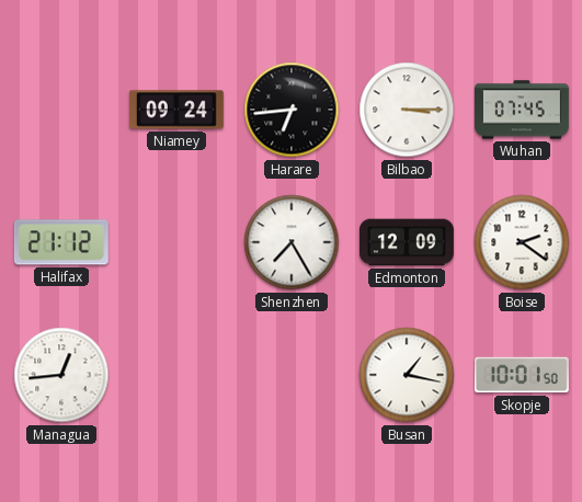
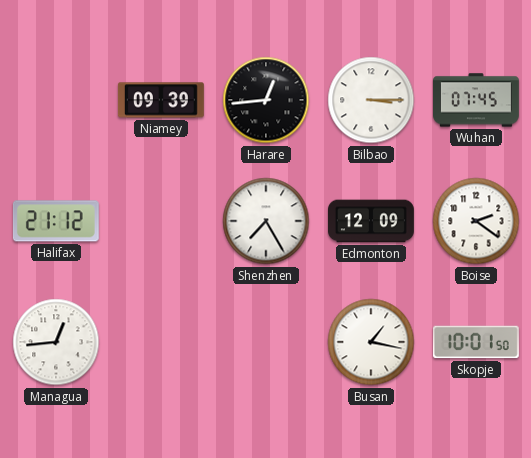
Niamey: 09:24 -> 09:39 (161, 100)
Harare: 6:44 -> 12:44 (266, 100)
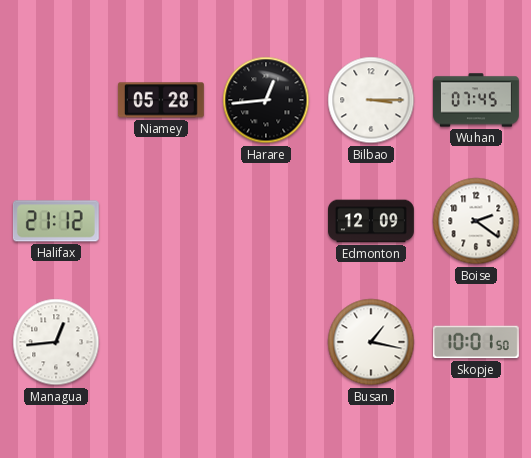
Niamey: 09:39 -> 05:28 (161, 100)
Shenzhen: 7:25 -> none (266, 221)
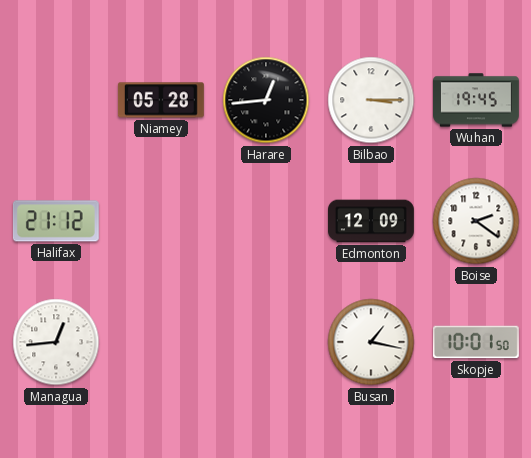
Wuhan: 07:45 -> 19:45 (477, 100)
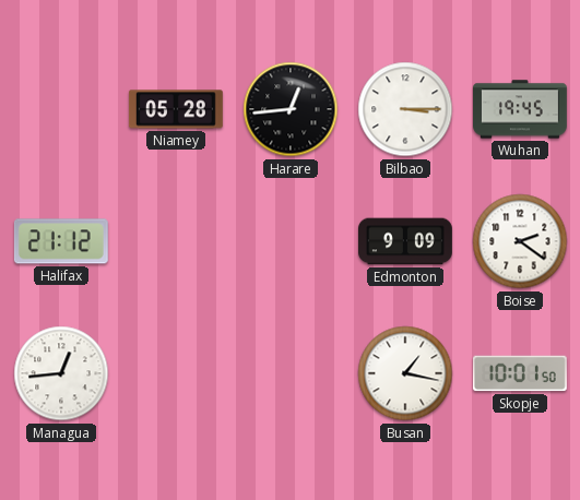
Edmonton: 12:09 -> 9:09 (406, 241)
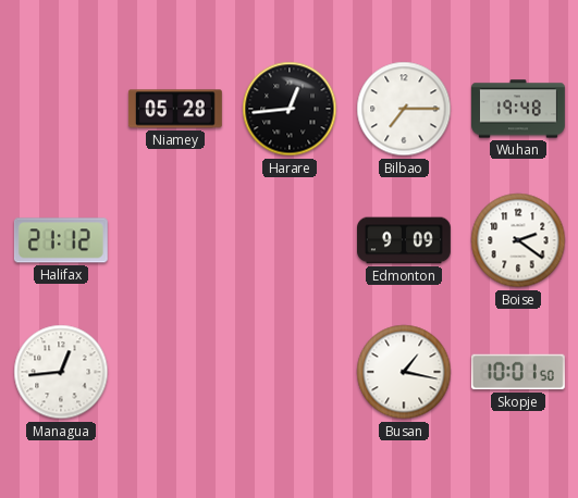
Bilbao: 3:15 -> 7:15 (404, 109)
Wuhan: 19:45 -> 19:48 (519, 109)
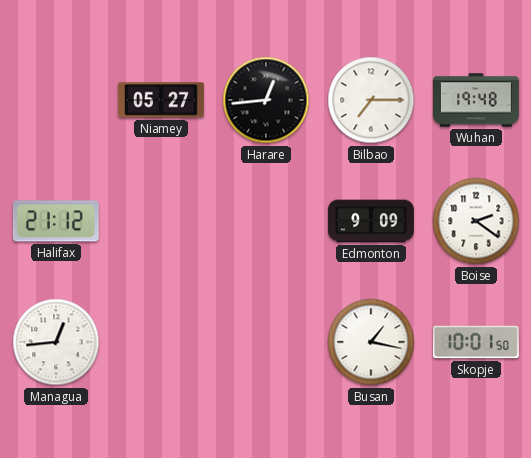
Niamey: 05:28 -> 05:27 (161, 100)
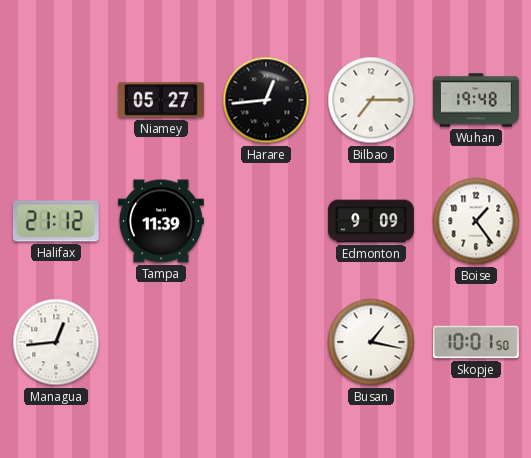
Tampa: none -> 11:39 (161, 221)
Boise: 2:21 -> 1:24 (476, 221)
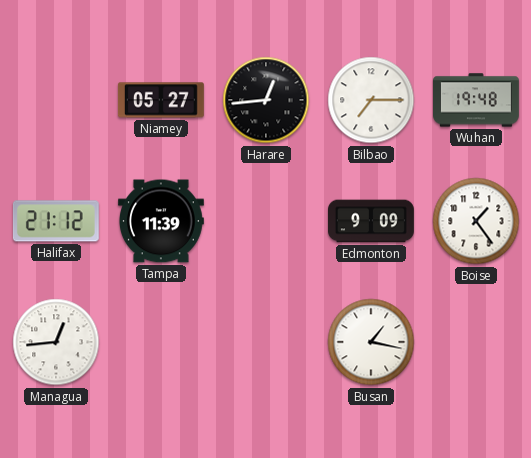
Skopje: 10:01 -> none (476, 342)
